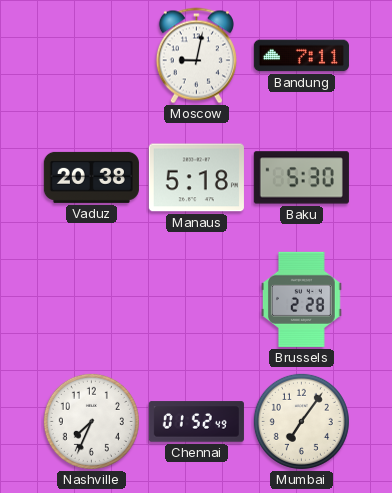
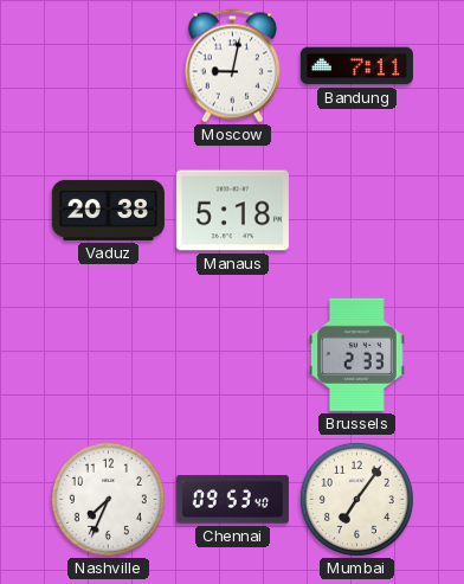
Baku: 5:30 -> none (301, 178)
Brussels: 2:28 -> 2:33 (357, 354)
Chennai: 01:52 -> 09:53 (232, 500)
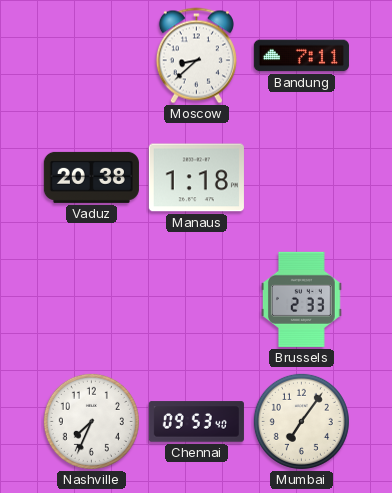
Moscow: 9:02 -> 8:38 (196, 56)
Manaus: 5:18 -> 1:18 (196, 178)
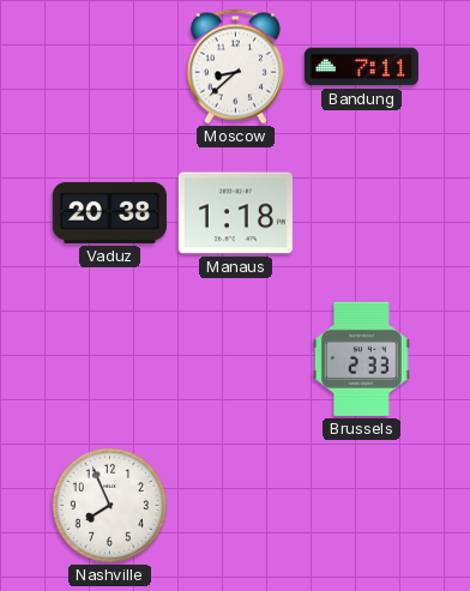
Nashville: 7:34 -> 7:56 (109, 505)
Chennai: 09:53 -> none (196, 422)
Mumbai: 7:06 -> none (301, 421)
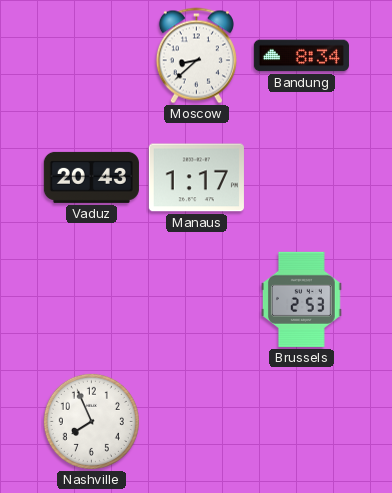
Bandung: 7:11 -> 8:34 (301, 56)
Vaduz: 20:38 -> 20:43 (91, 177)
Manaus: 1:18 -> 1:17 (196, 178)
Brussels: 2:33 -> 2:53 (302, 299)
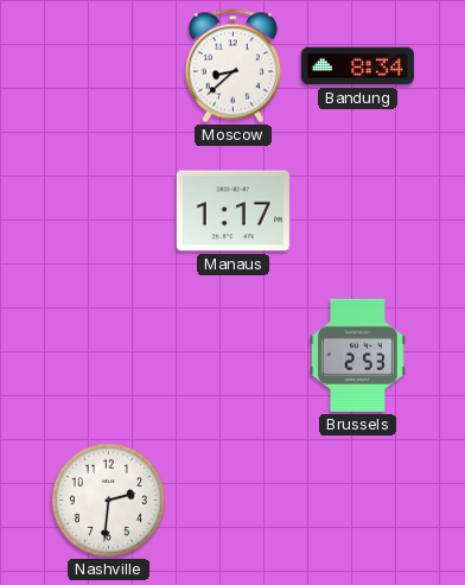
Vaduz: 20:43 -> none (91, 177)
Nashville: 7:56 -> 2:31 (108, 500)
